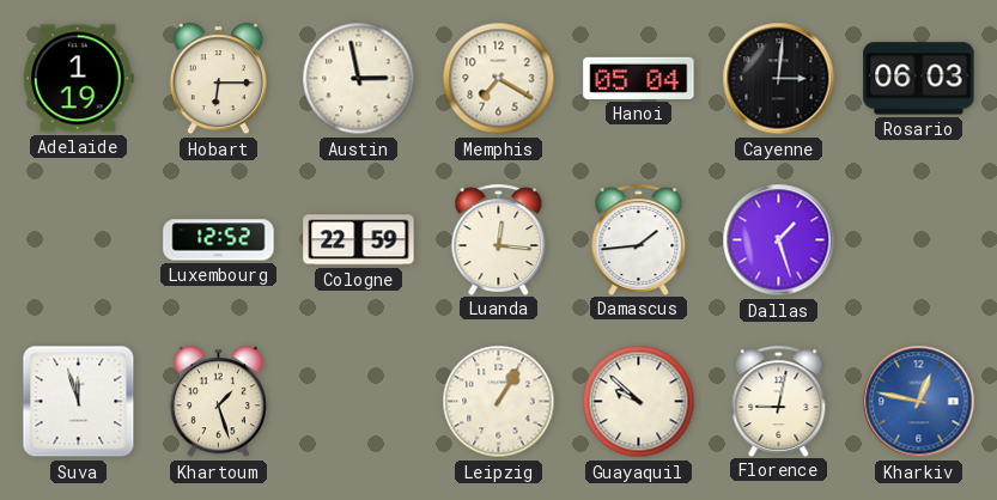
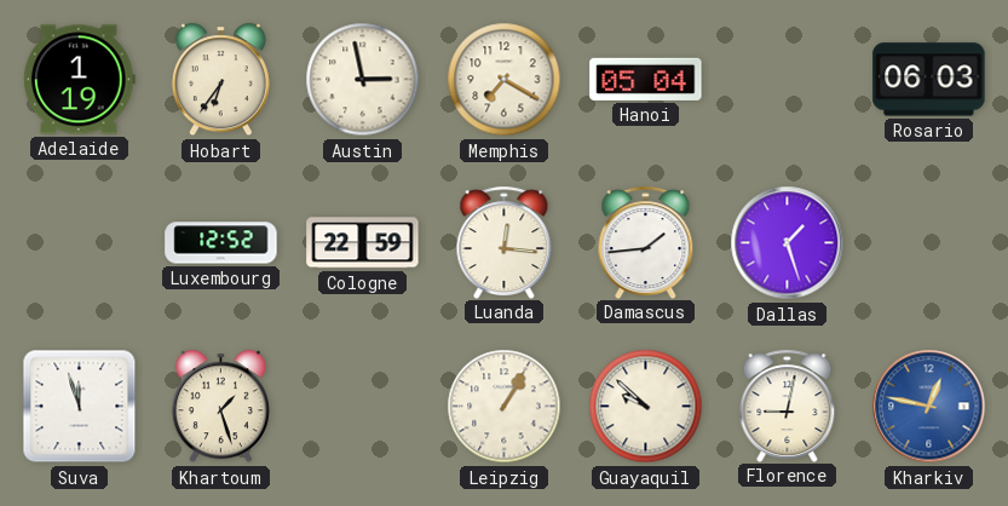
Hobart: 6:15 -> 6:36 (220, 80)
Cayenne: 3:01 -> none (779, 79)
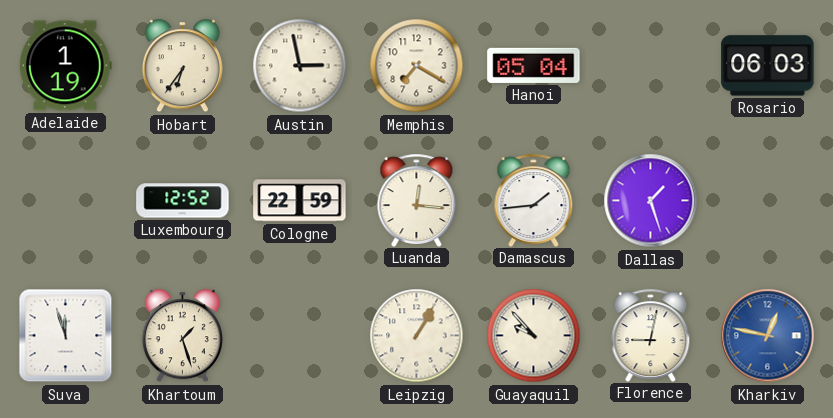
Guayaquil: 9:52 -> 9:53 (534, 336)
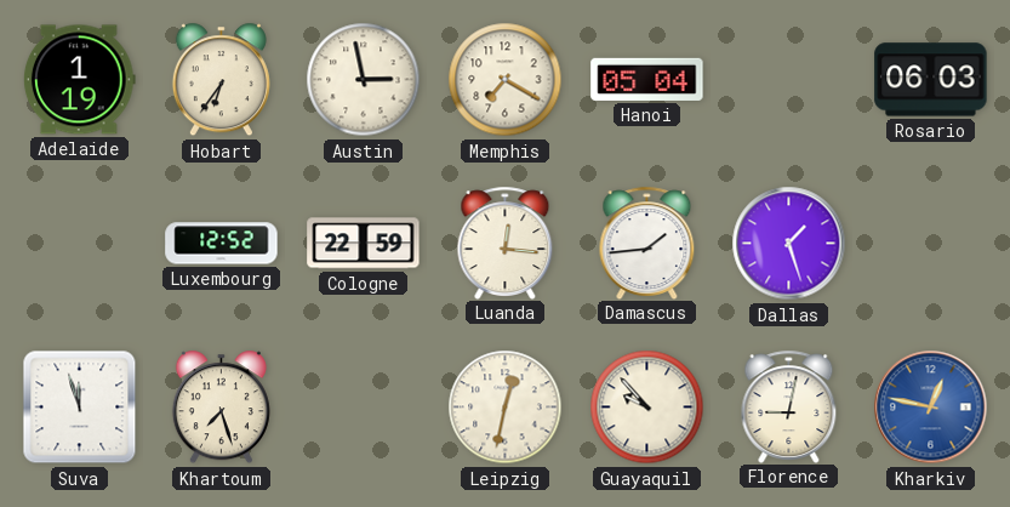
Khartoum: 1:27 -> 7:27 (221, 408)
Leipzig: 1:05 -> 12:32 (506, 408)
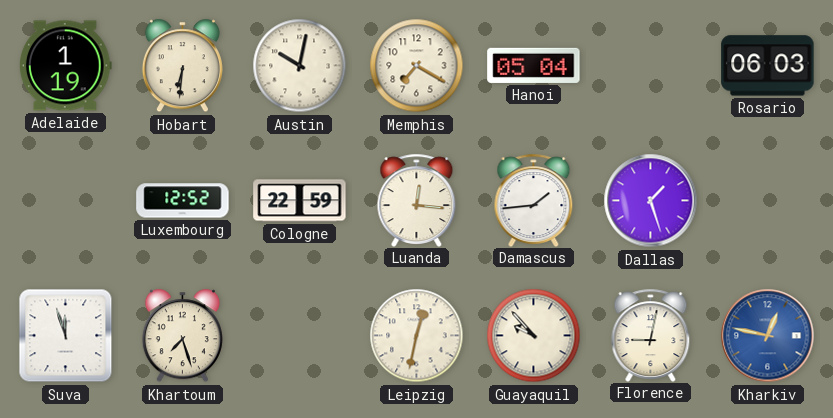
Hobart: 6:36 -> 6:31 (182, 66)
Austin: 2:58 -> 10:02 (300, 66)
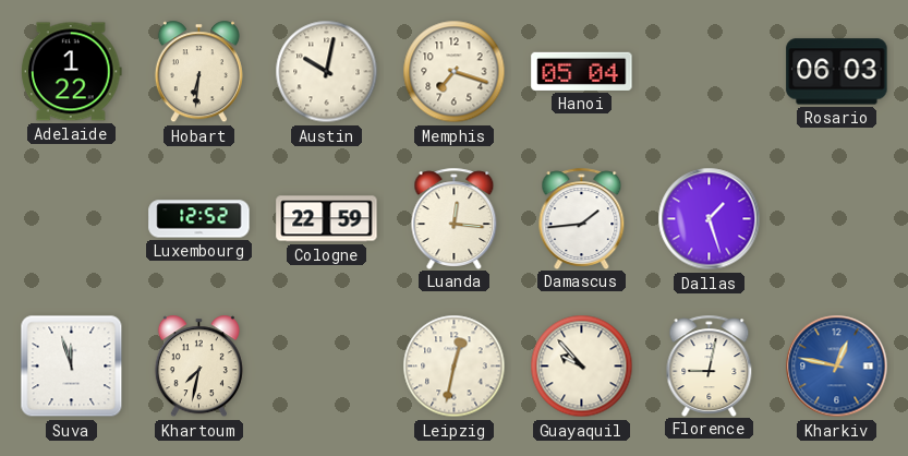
Adelaide: 1:19 -> 1:22 (71, 72)
Memphis: 7:20 -> 7:18 (455, 72)
Khartoum: 7:27 -> 7:32 (198, 367)
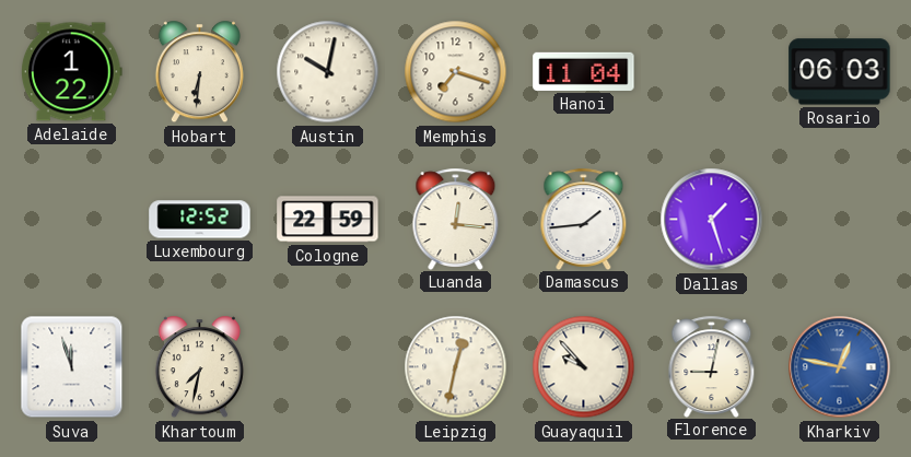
Hanoi: 05:04 -> 11:04 (584, 71)
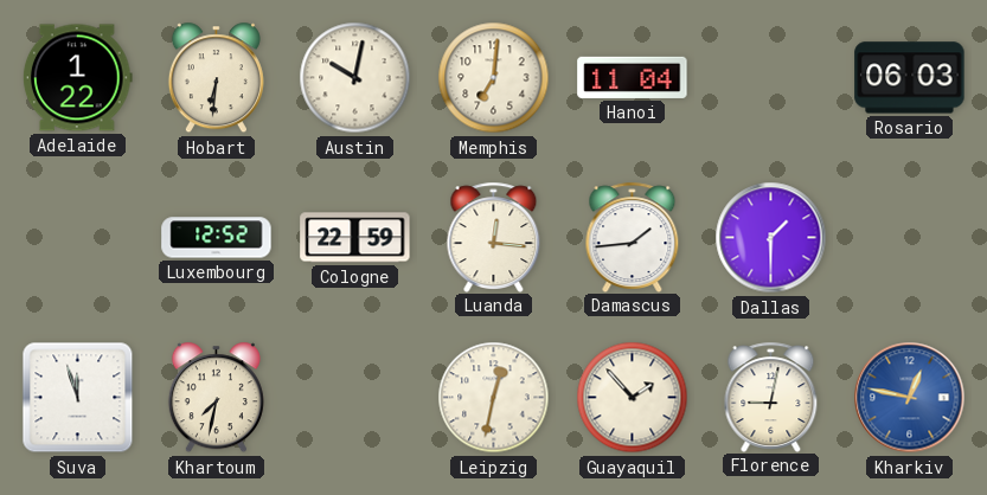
Memphis: 7:18 -> 7:01 (494, 78)
Dallas: 1:27 -> 1:30 (771, 238)
Guayaquil: 9:53 -> 1:53 (633, 398)
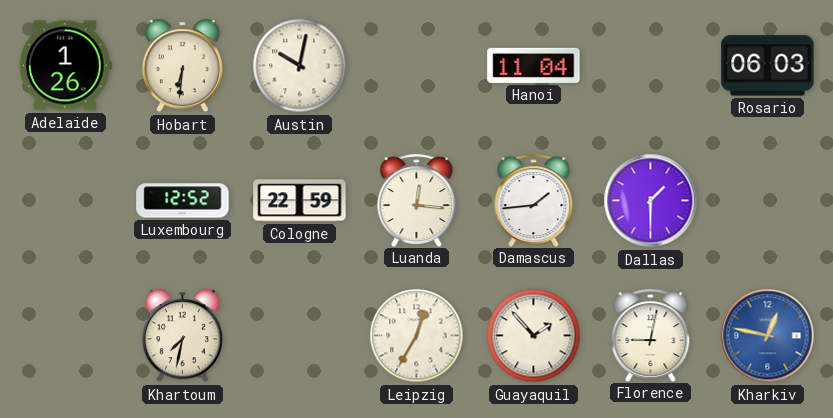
Adelaide: 1:22 -> 1:26 (65, 66)
Memphis: 7:01 -> none (494, 78)
Suva: 11:57 -> none (78, 398)
Leipzig: 12:32 -> 12:35 (417, 336)
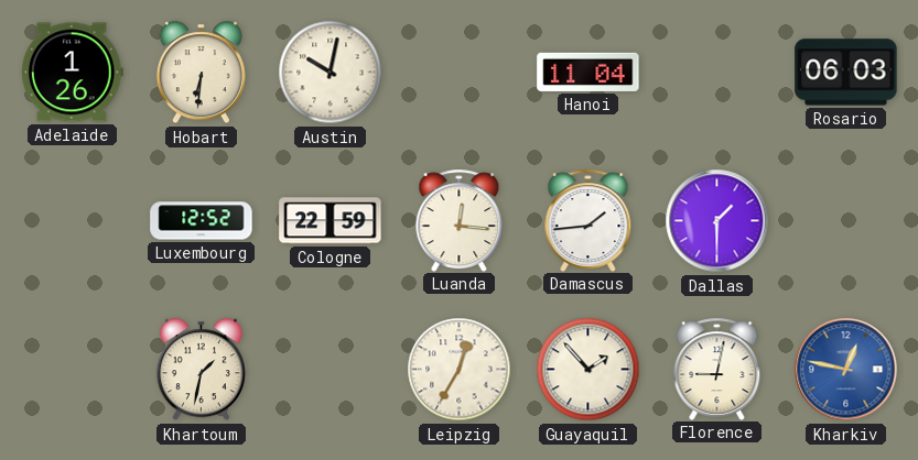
Khartoum: 7:32 -> 1:32 (201, 370)
